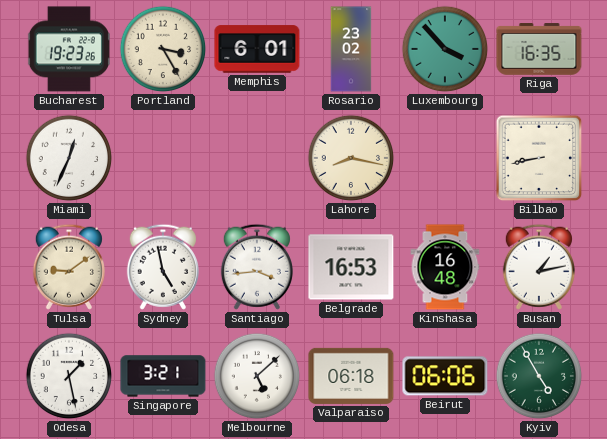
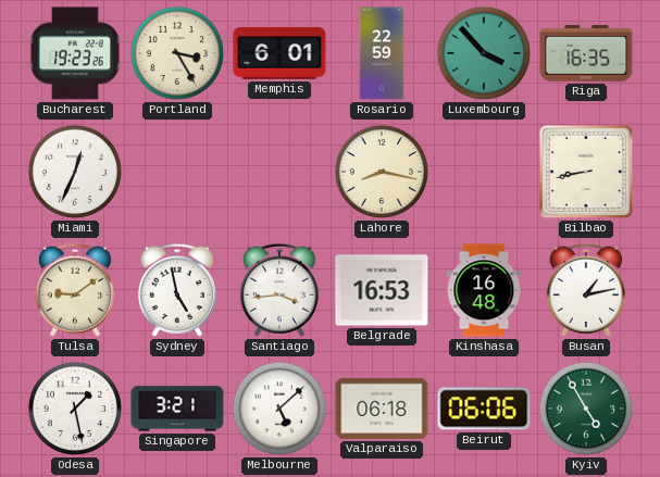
Rosario: 23:02 -> 22:59 (382, 53)
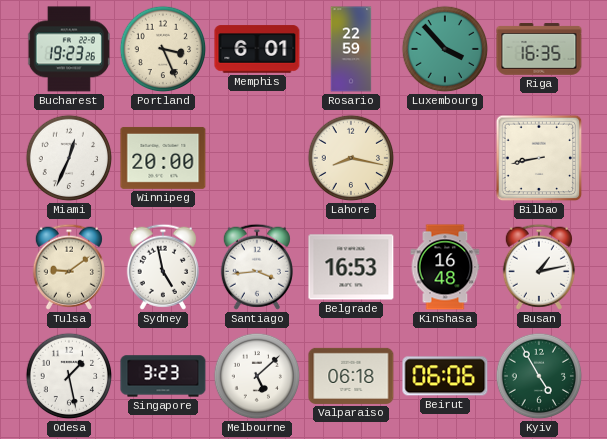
Portland: 3:25 -> 3:26 (163, 49)
Winnipeg: none -> 20:00 (163, 158)
Singapore: 3:21 -> 3:23 (163, 376)
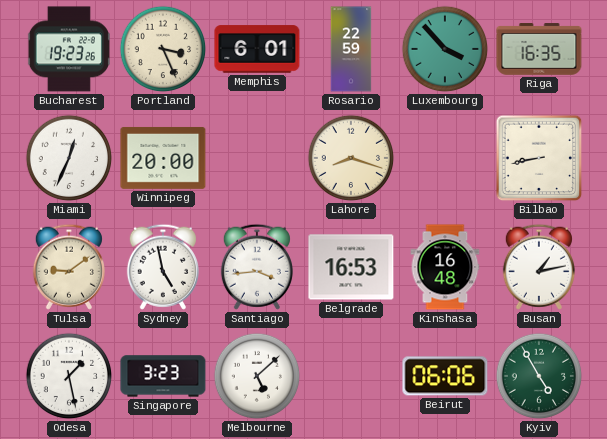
Lahore: 8:17 -> 8:18 (351, 158)
Valparaiso: 06:18 -> none (351, 376)
